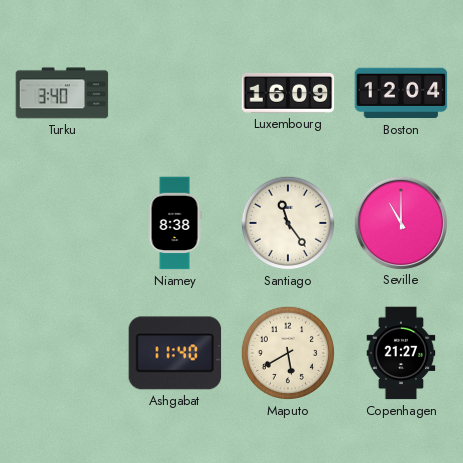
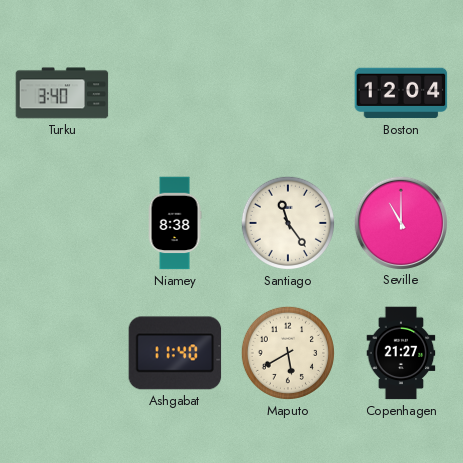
Luxembourg: 16:09 -> none (288, 93)
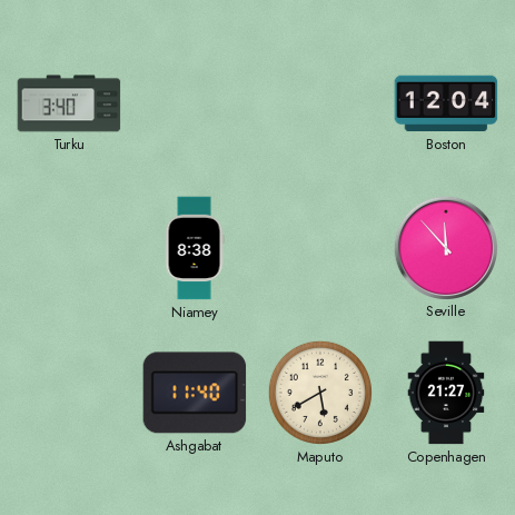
Santiago: 11:24 -> none (288, 223)
Seville: 11:00 -> 11:53 (445, 247)
